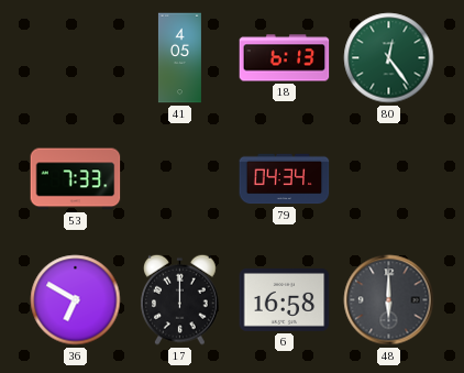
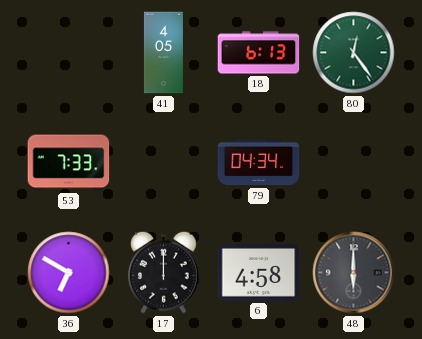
6: 16:58 -> 4:58 (259, 272)
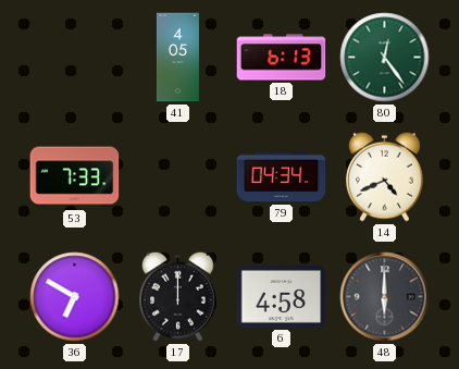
14: none -> 4:41 (385, 176)
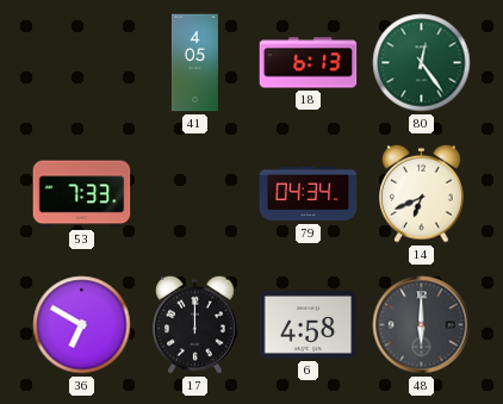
14: 4:41 -> 6:41 (422, 193)
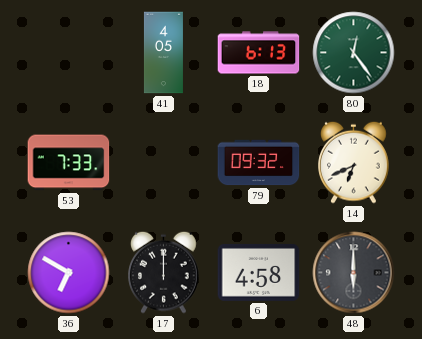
79: 04:34 -> 09:32 (259, 163)
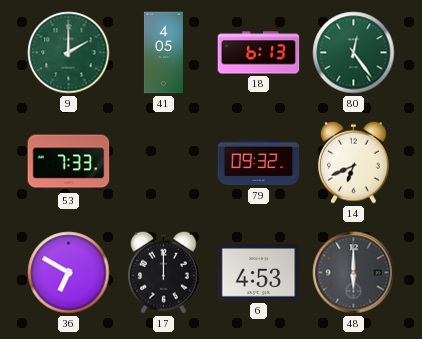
9: none -> 2:00 (69, 53)
6: 4:58 -> 4:53 (259, 272)
